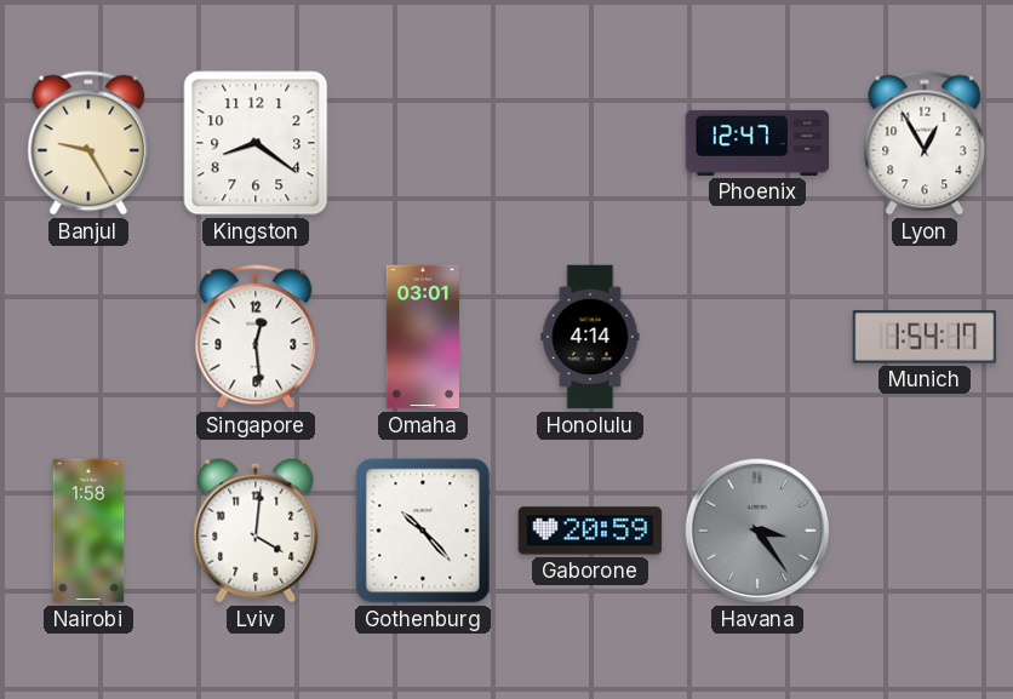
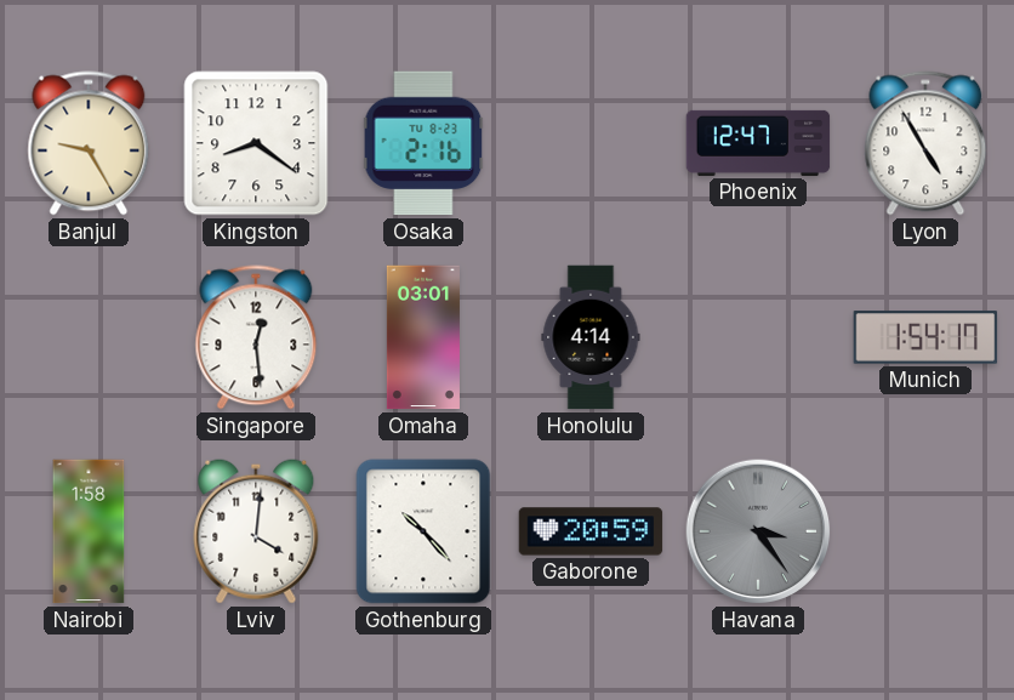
Osaka: none -> 2:16 (423, 143)
Lyon: 12:55 -> 4:55 (925, 143)
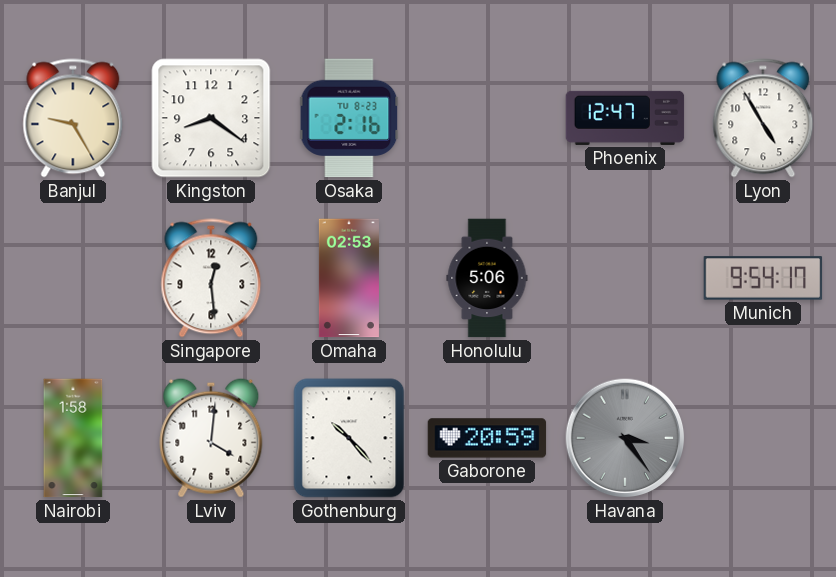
Omaha: 03:01 -> 02:53 (349, 278)
Honolulu: 4:14 -> 5:06 (487, 278)
Munich: 1:54 -> 9:54 (763, 278)
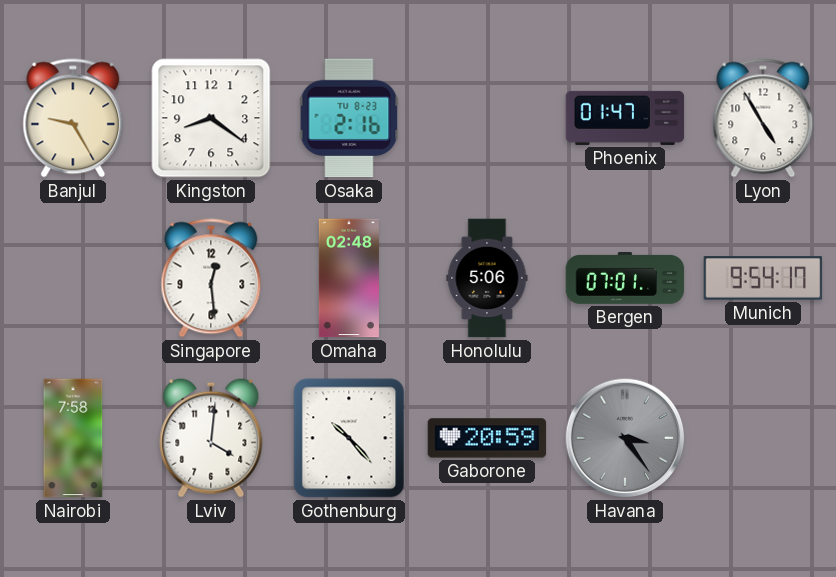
Phoenix: 12:47 -> 01:47 (625, 118)
Omaha: 02:53 -> 02:48 (349, 278)
Bergen: none -> 07:01 (625, 278)
Nairobi: 1:58 -> 7:58 (73, 438)
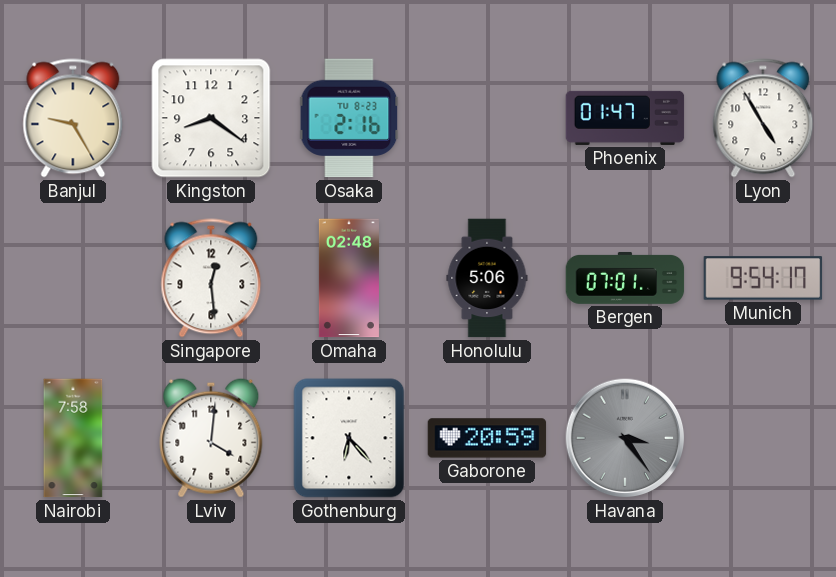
Gothenburg: 10:23 -> 6:23 (349, 438)
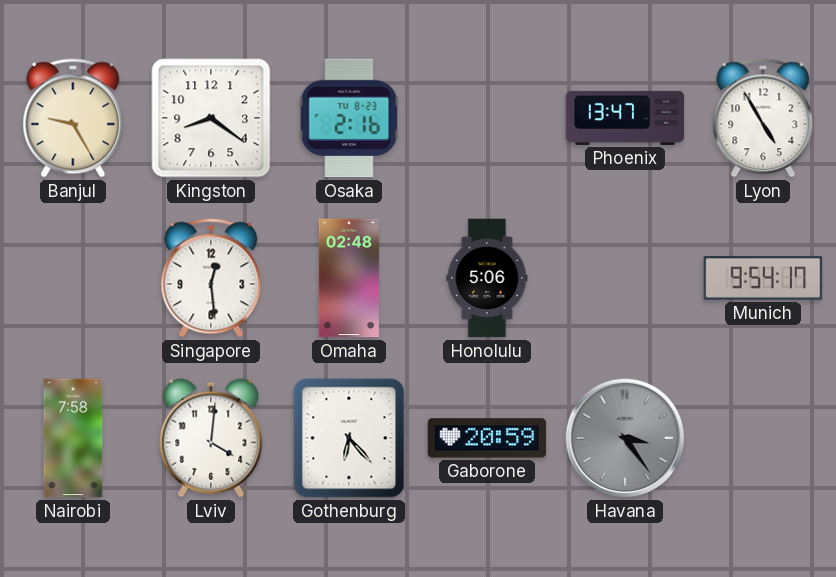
Phoenix: 01:47 -> 13:47 (625, 118)
Bergen: 07:01 -> none (625, 278)
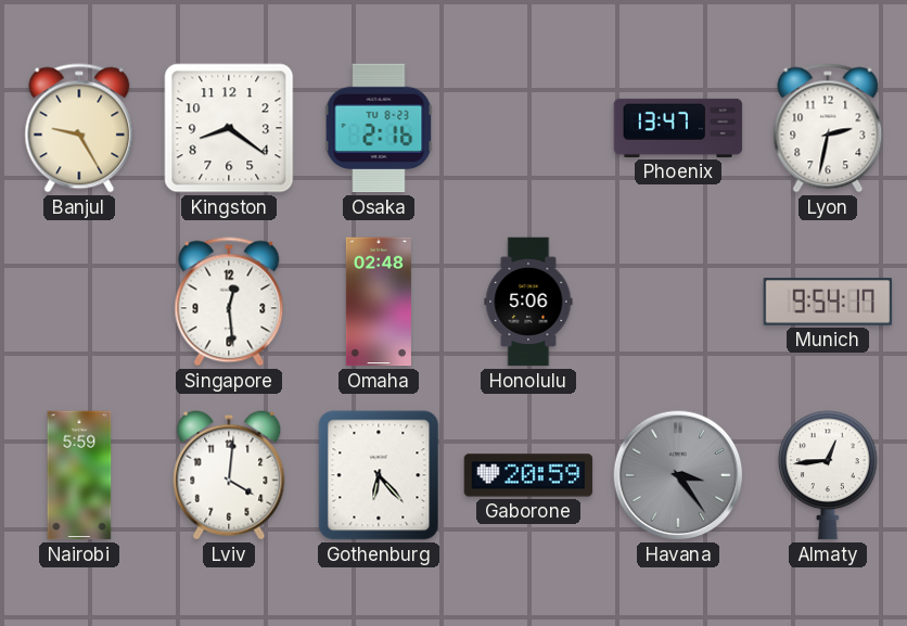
Lyon: 4:55 -> 2:32 (828, 128)
Nairobi: 7:58 -> 5:59 (79, 475)
Almaty: none -> 12:44 (828, 475)
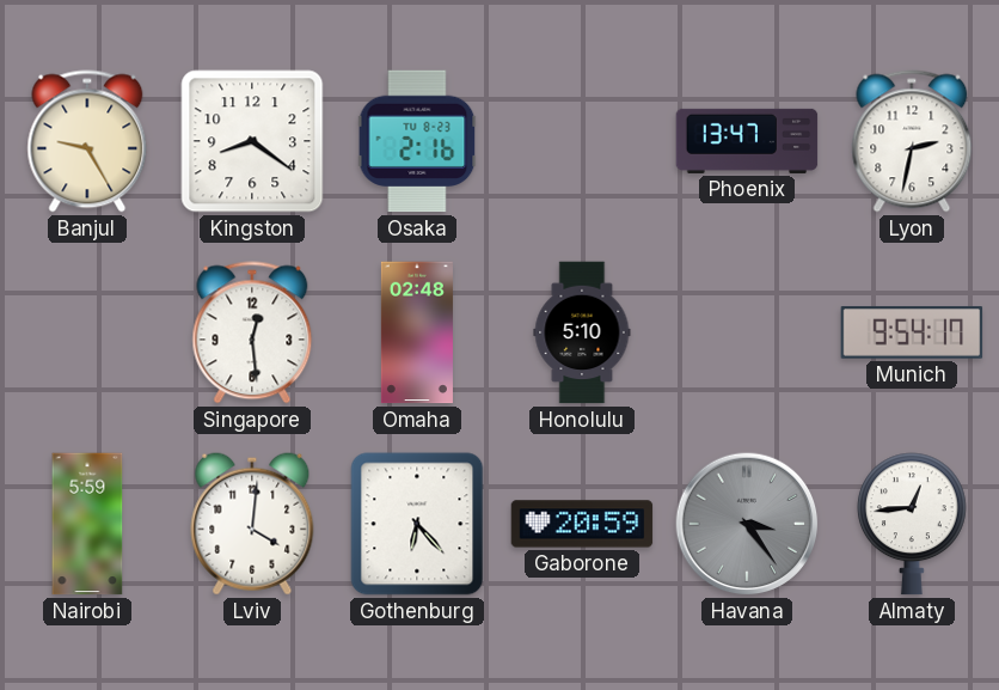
Honolulu: 5:06 -> 5:10 (582, 332)
